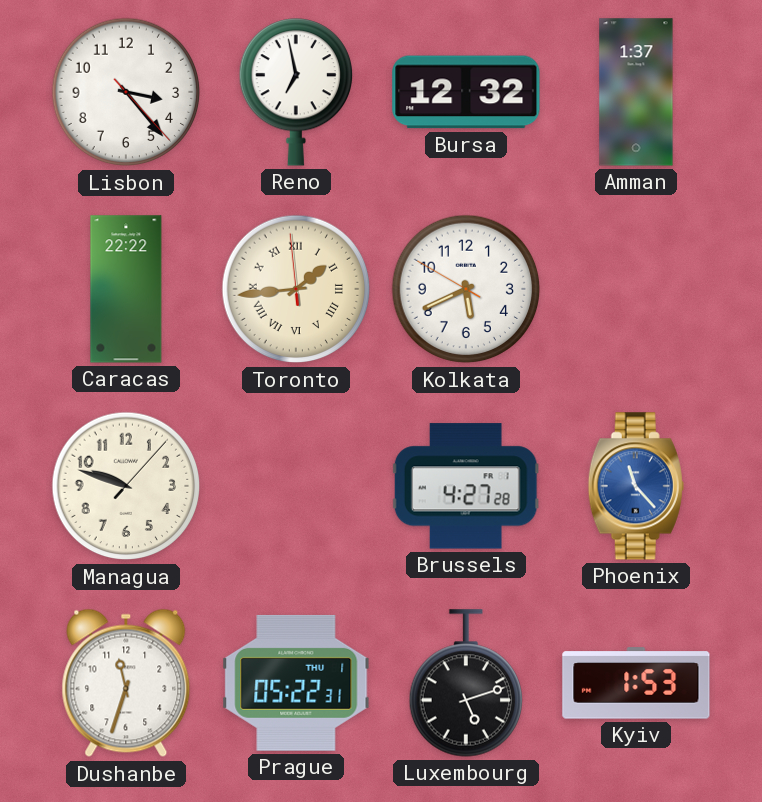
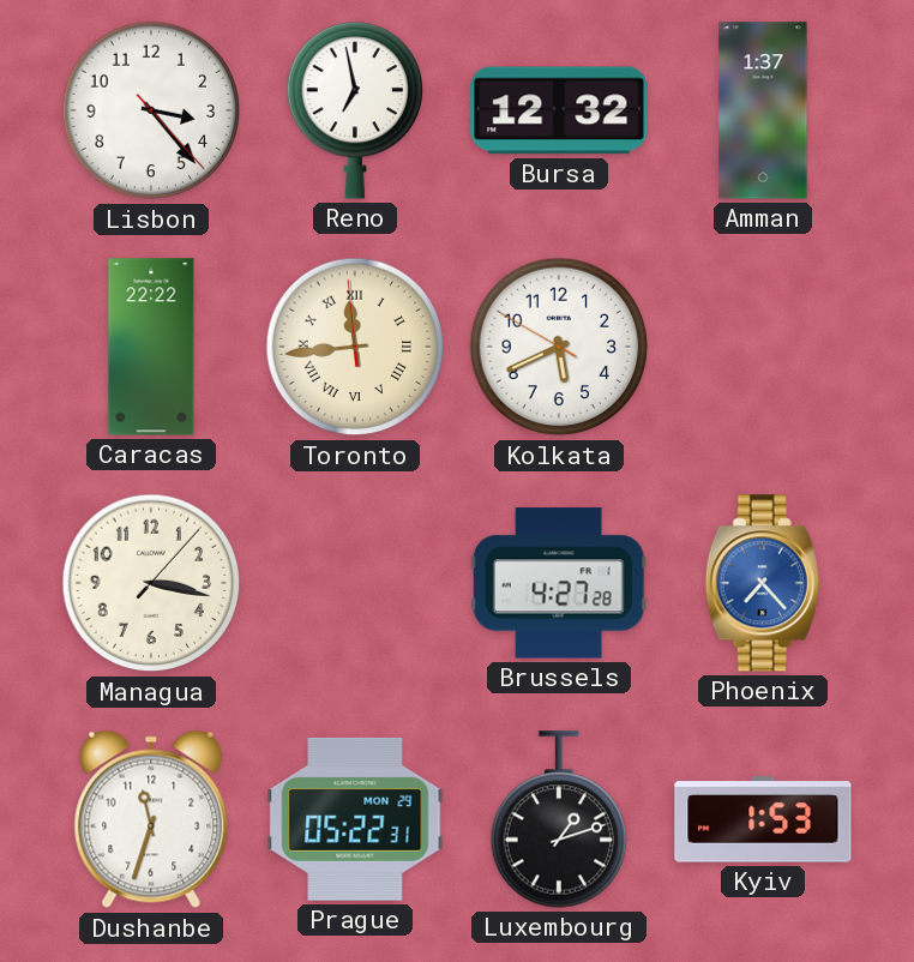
Toronto: 1:43 -> 11:43 (355, 347)
Managua: 9:48 -> 3:17 (151, 583)
Phoenix: 11:23 -> 7:23 (763, 583)
Prague date: THU 1 -> MON 29 (355, 819)
Luxembourg: 5:12 -> 1:12 (558, 819)
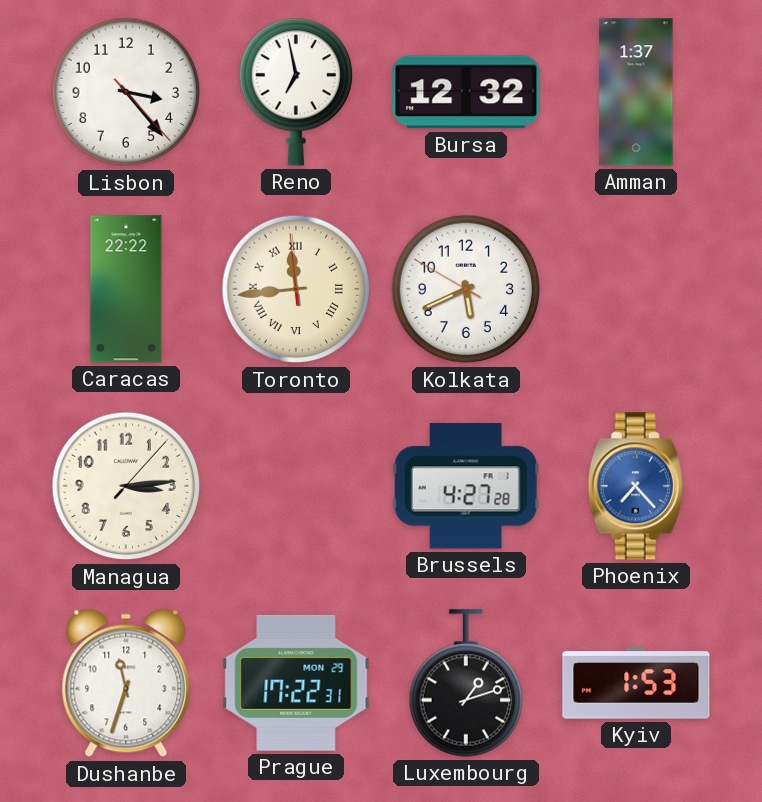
Managua: 3:17 -> 3:14 (126, 486)
Prague: 05:22 -> 17:22 (296, 683)
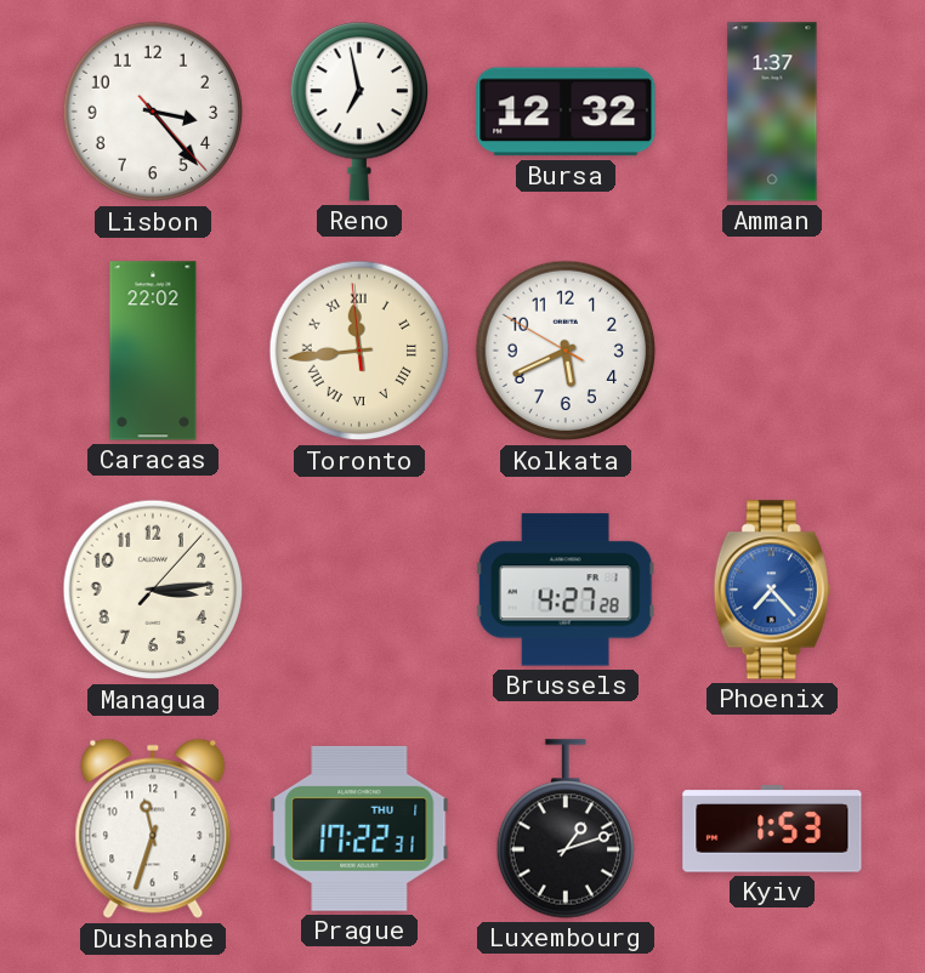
Caracas: 22:22 -> 22:02 (153, 351)
Prague date: MON 29 -> THU 1 (359, 829)
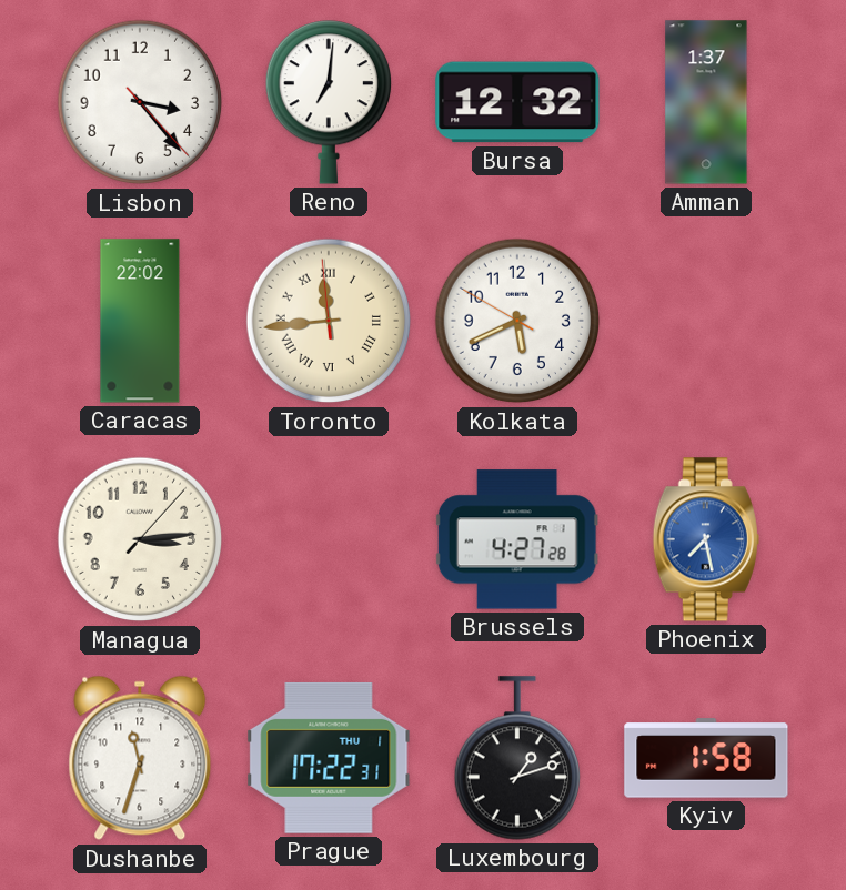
Reno: 6:58 -> 7:01 (328, 102)
Phoenix: 7:23 -> 7:28 (706, 539)
Kyiv: 1:53 -> 1:58 (706, 758)
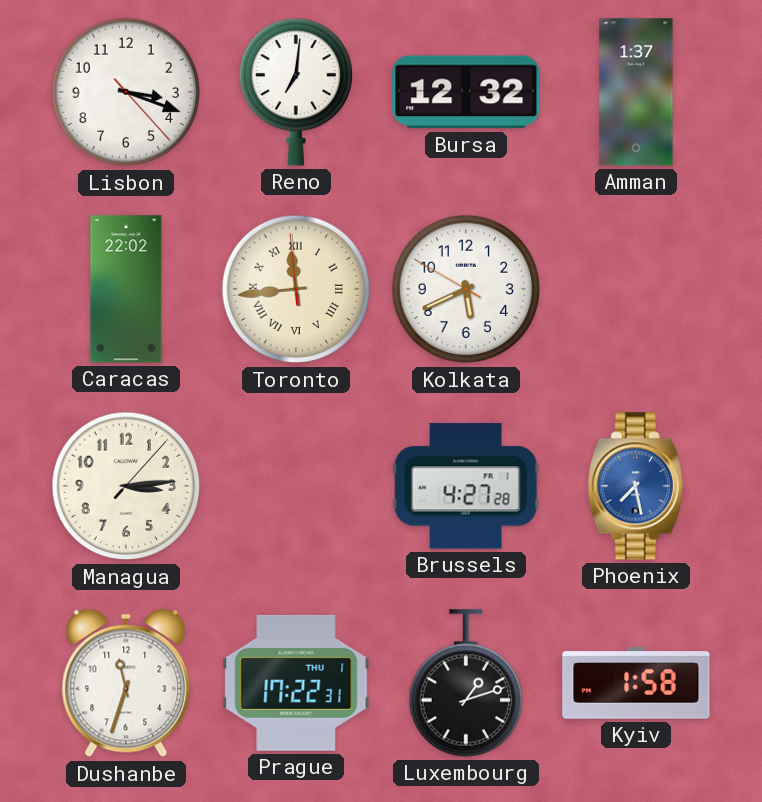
Lisbon: 3:23 -> 3:18 (126, 92)
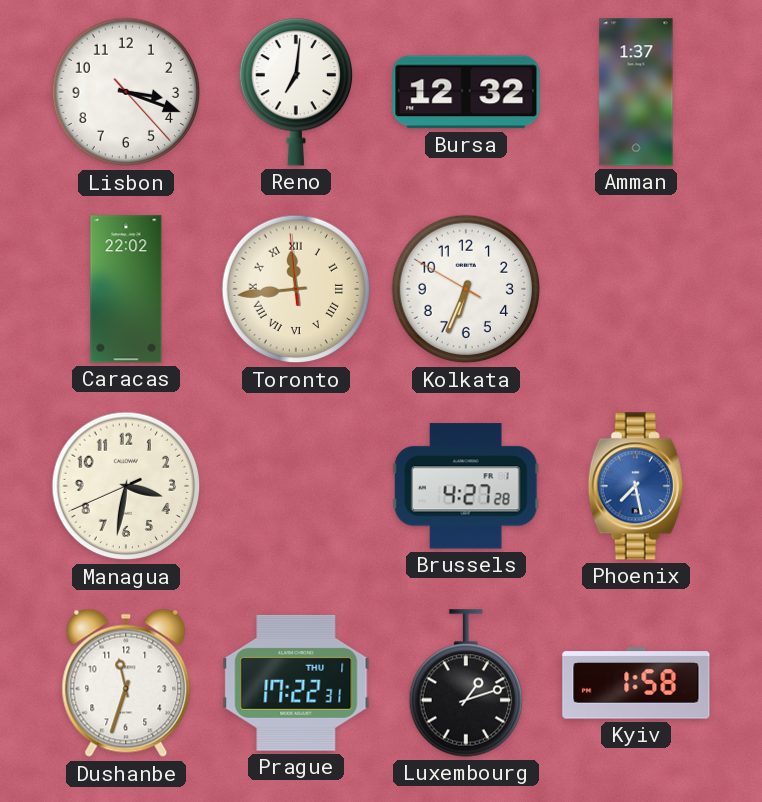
Kolkata: 5:40 -> 6:33 (466, 289)
Managua: 3:14 -> 3:31 (126, 486)
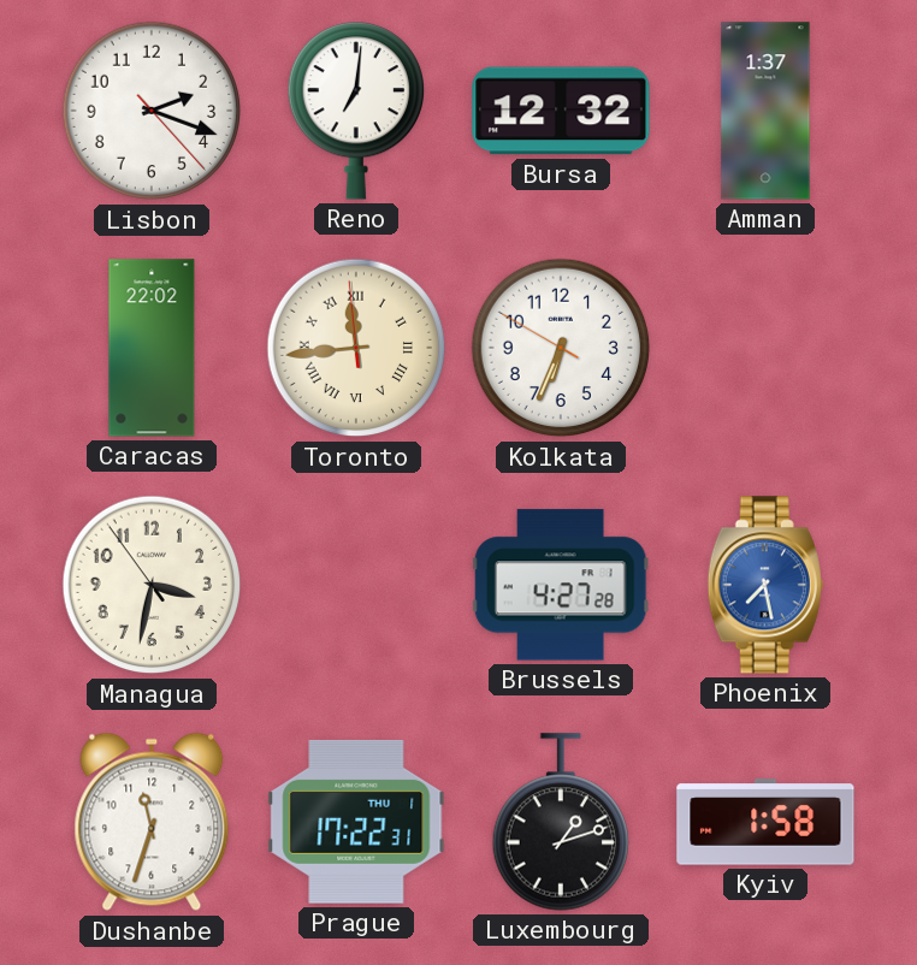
Lisbon: 3:18 -> 2:18 (152, 111)
Managua: 3:31:41 -> 3:31:54 (152, 585)
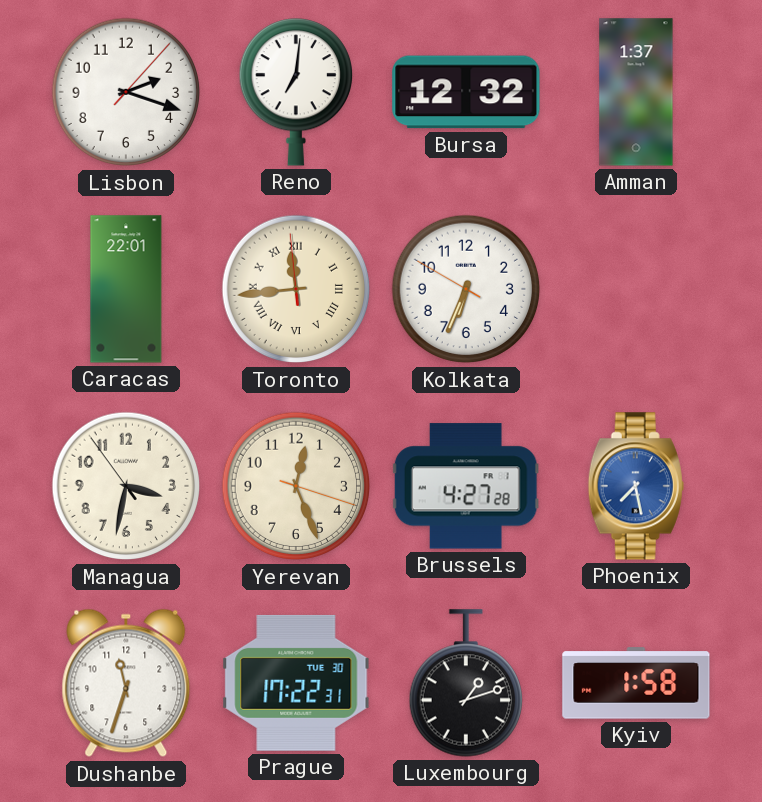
Lisbon: 2:18:23 -> 2:18:07 (126, 92)
Caracas: 22:02 -> 22:01 (126, 289)
Yerevan: none -> 12:26 (296, 486)
Prague date: THU 1 -> TUE 30 (296, 683)
